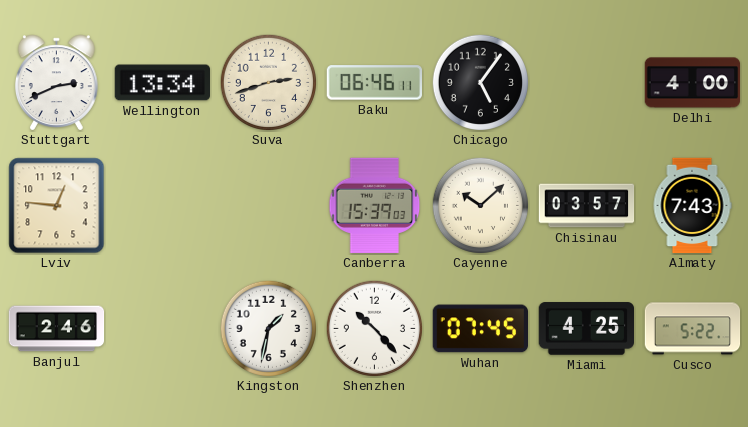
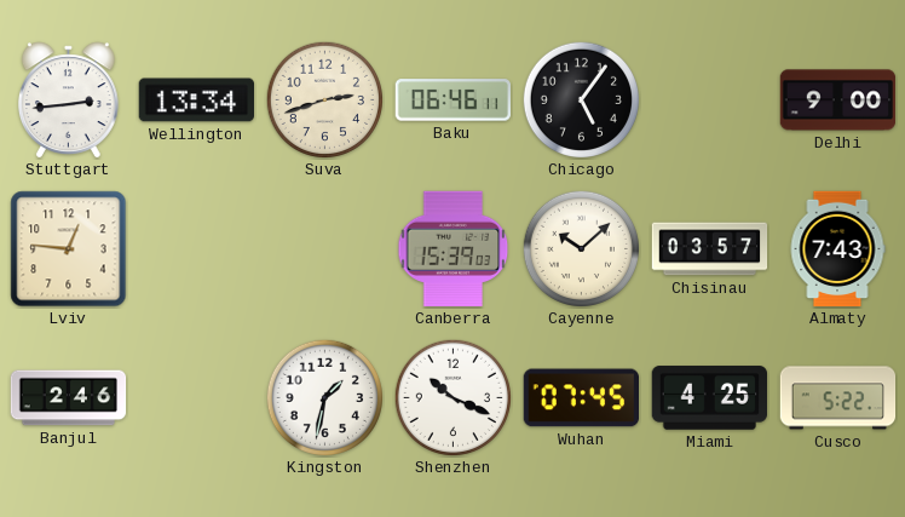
Stuttgart: 2:41 -> 2:44 (68, 99)
Delhi: 4:00 -> 9:00 (838, 100)
Shenzhen: 10:23 -> 10:19 (452, 397)
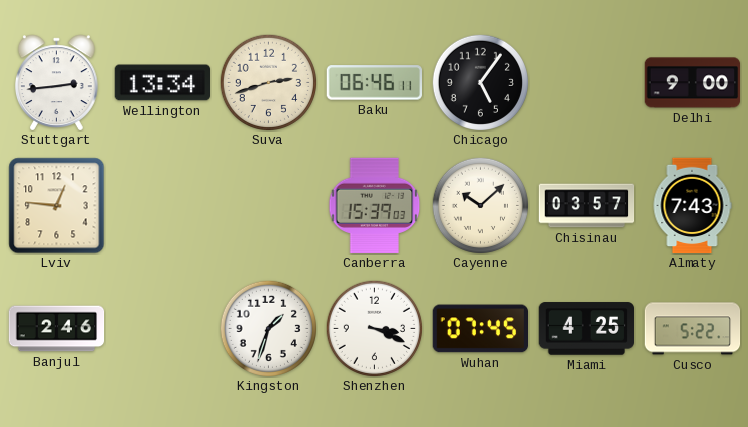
Kingston: 1:32 -> 1:33 (268, 328)
Shenzhen: 10:19 -> 3:19 (374, 328)
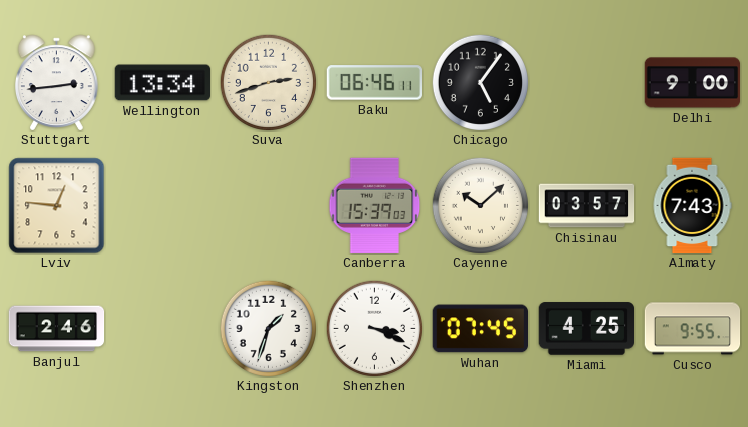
Cusco: 5:22 -> 9:55 (693, 329)
